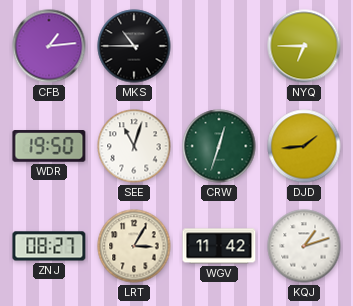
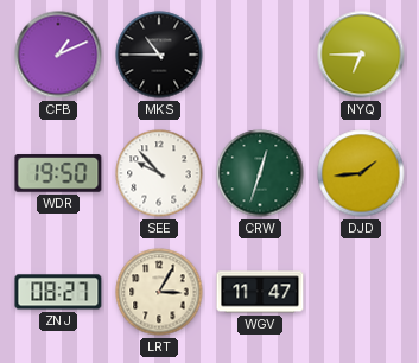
CFB: 1:14 -> 1:11 (58, 55)
SEE: 11:03 -> 9:53 (159, 173)
WGV: 11:42 -> 11:47 (260, 292)
KQJ: 1:12 -> none (304, 246)
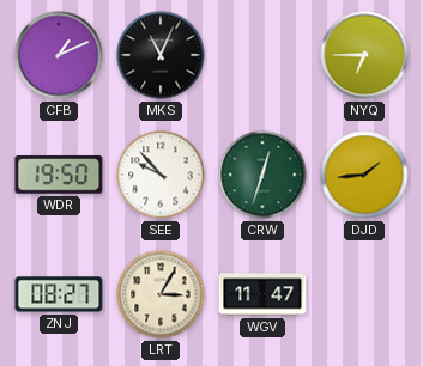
MKS: 10:45 -> 11:04 (161, 55)
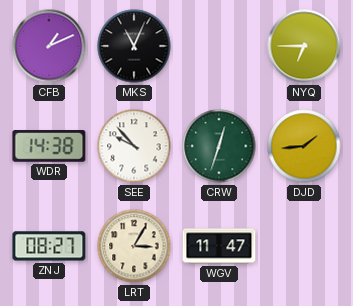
WDR: 19:50 -> 14:38 (49, 146)
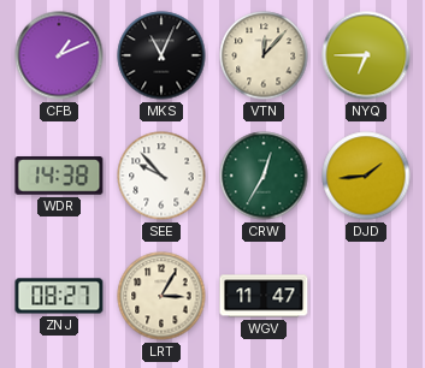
VTN: none -> 12:07 (264, 55)
CRW: 12:33 -> 12:35 (264, 176)
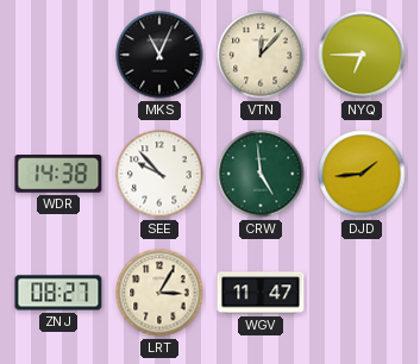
CFB: 1:11 -> none (59, 55)
CRW: 12:35 -> 4:59 (261, 174)
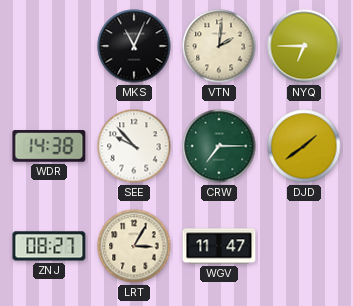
VTN: 12:07 -> 2:01 (219, 46)
CRW: 4:59 -> 7:15 (219, 146)
DJD: 1:44 -> 1:39 (304, 146)
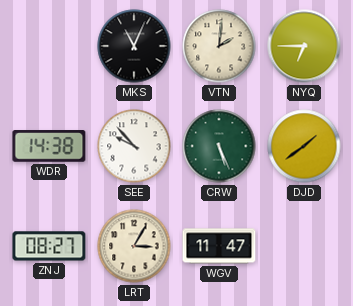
CRW: 7:15 -> 5:26 (219, 146)
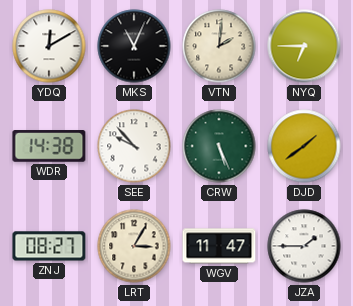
YDQ: none -> 12:10 (49, 46)
JZA: none -> 1:45 (304, 246)
